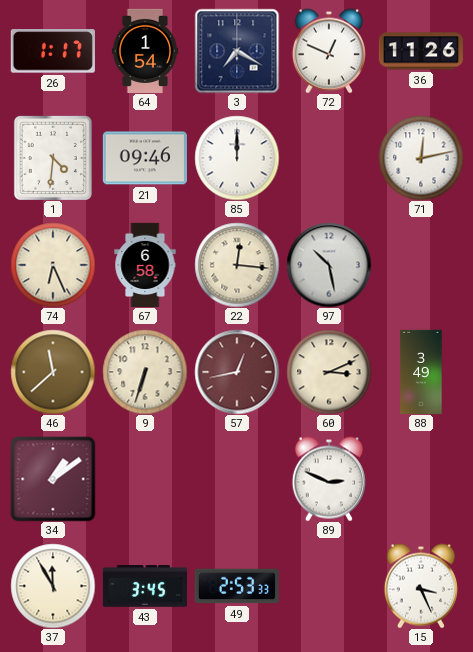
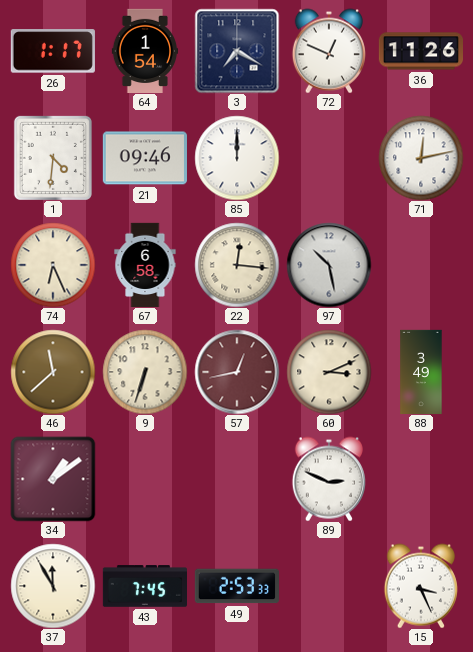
43: 3:45 -> 7:45 (144, 586)
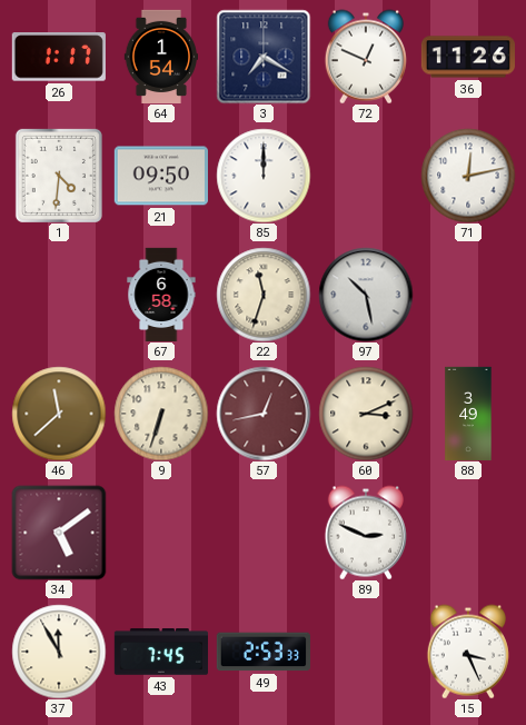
21: 09:46 -> 09:50 (161, 176)
74: 6:26 -> none (53, 265)
22: 12:16 -> 11:33 (264, 295)
34: 1:09 -> 5:09 (59, 533)
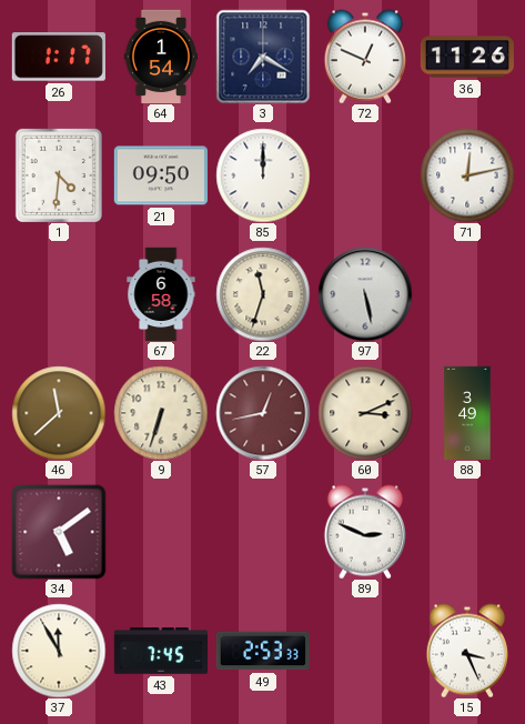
97: 10:28 -> 5:28 (365, 294)
